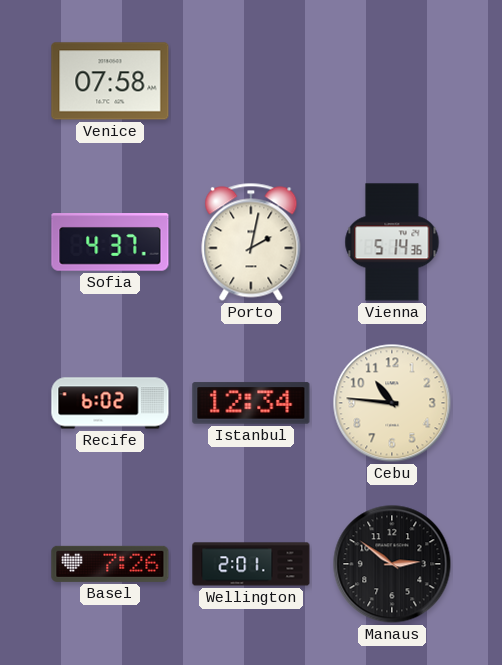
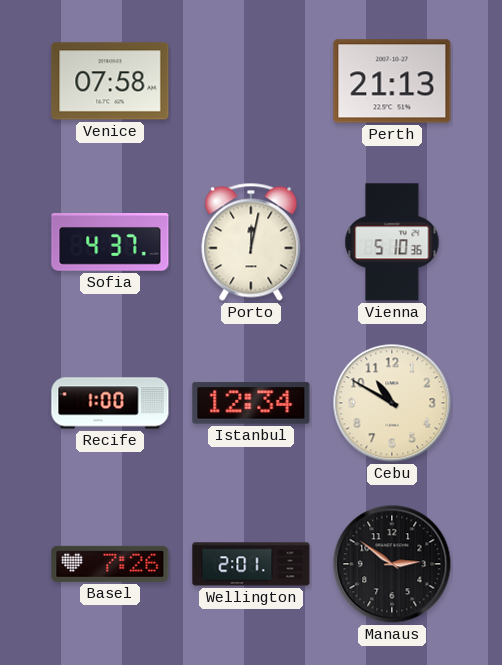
Perth: none -> 21:13 (392, 81)
Porto: 2:02 -> 12:02 (251, 242)
Vienna: 5:14 -> 5:10 (392, 242)
Recife: 6:02 -> 1:00 (110, 403)
Cebu: 10:46 -> 10:50 (392, 403)
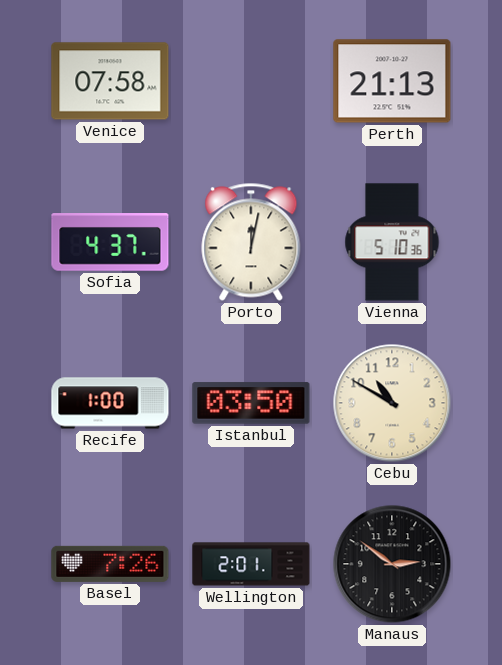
Istanbul: 12:34 -> 03:50 (251, 403)
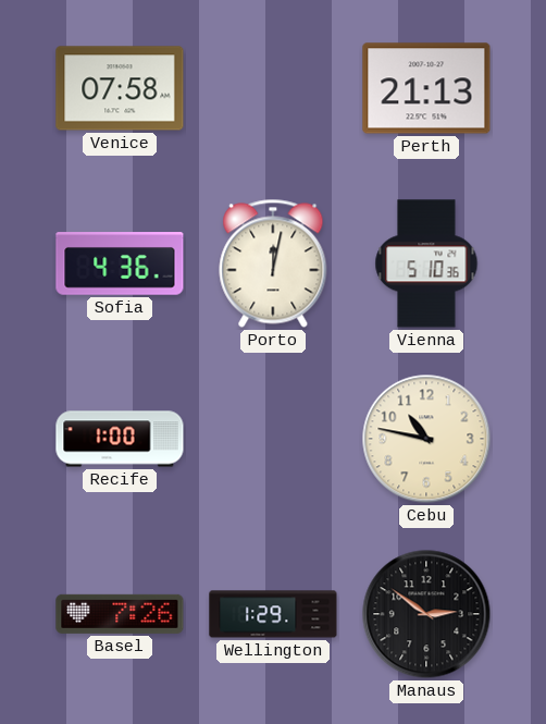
Sofia: 4:37 -> 4:36 (120, 263)
Istanbul: 03:50 -> none (251, 403)
Cebu: 10:50 -> 10:47 (426, 439)
Wellington: 2:01 -> 1:29 (273, 614)
